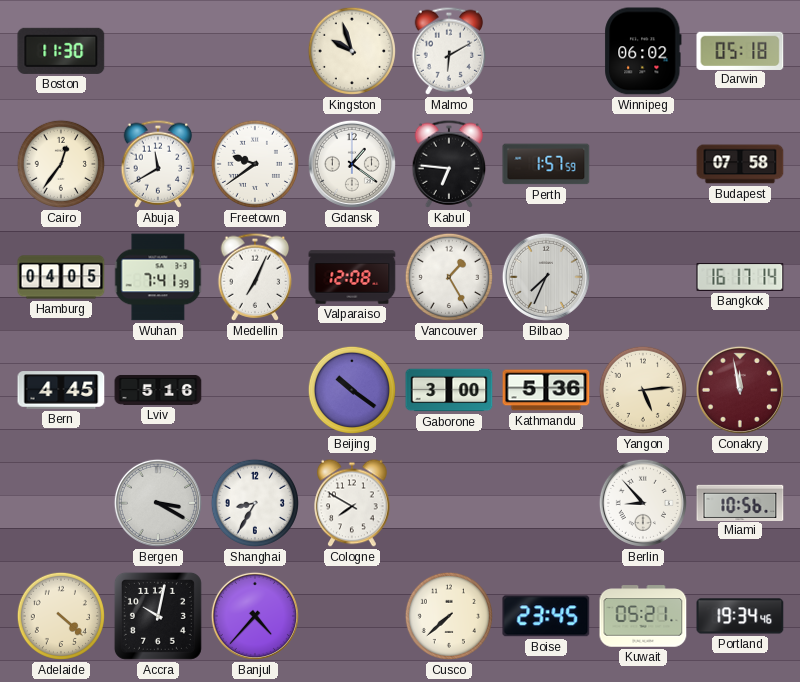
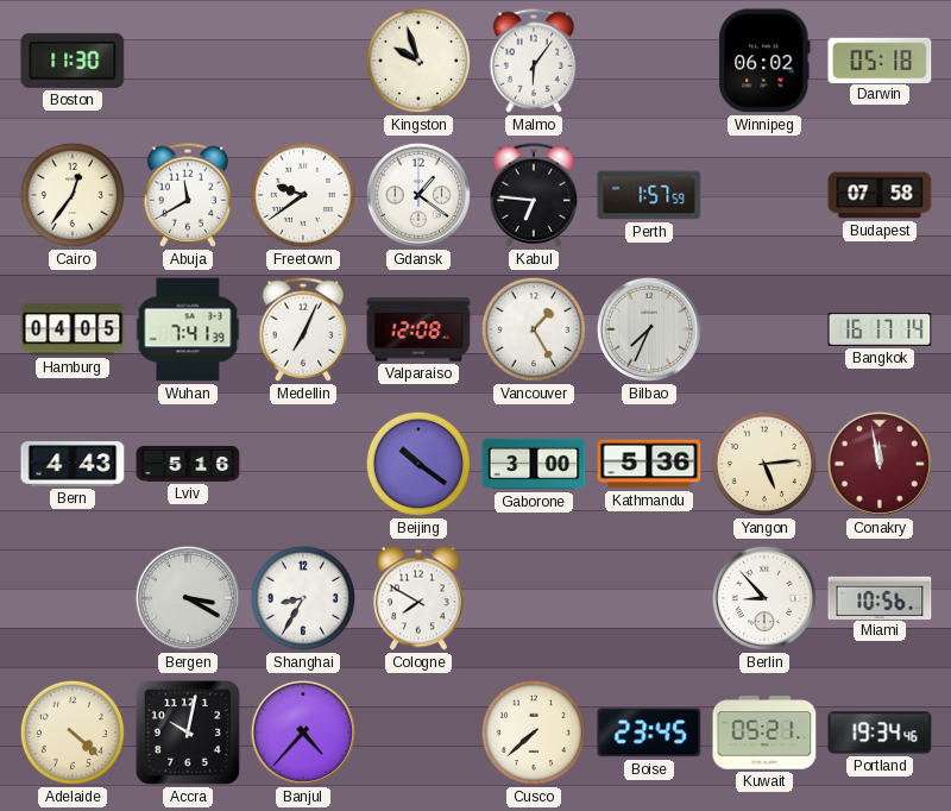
Malmo: 6:10 -> 6:06 (534, 61)
Bern: 4:45 -> 4:43 (73, 464)
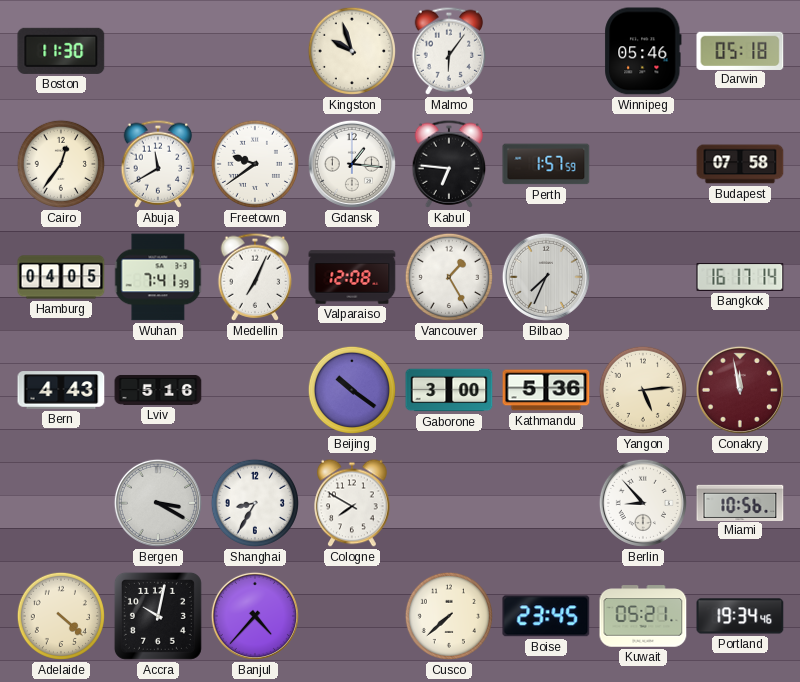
Winnipeg: 06:02 -> 05:46 (643, 51)
Gdansk: 1:21 -> 1:16 (352, 164)
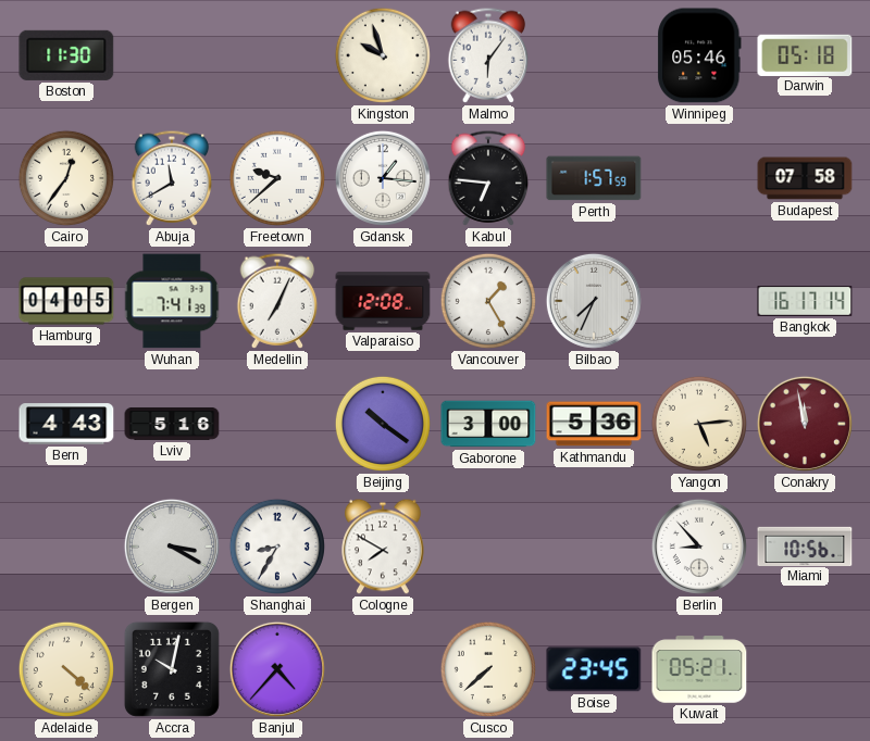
Freetown: 9:39 -> 9:38 (277, 178)
Portland: 19:34 -> none (740, 616)
